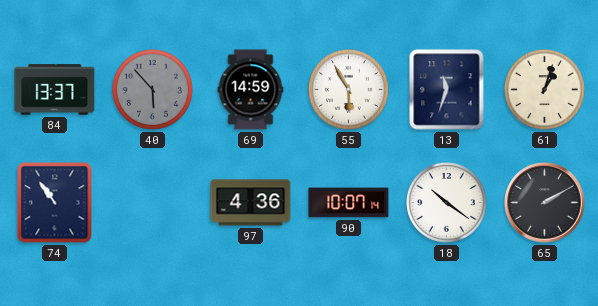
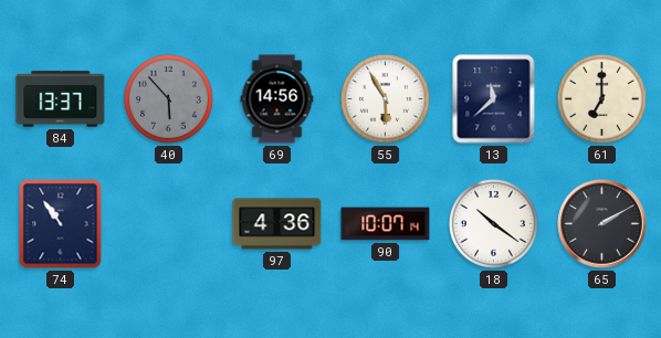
69: 14:59 -> 14:56 (277, 99)
13: 11:33 -> 11:38 (494, 99)
61: 1:03 -> 7:00 (601, 98)
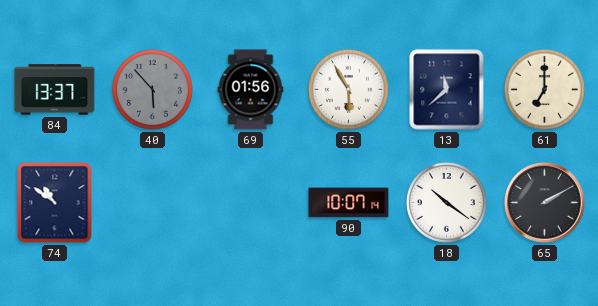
69: 14:56 -> 01:56 (251, 90)
74: 10:54 -> 10:51 (55, 203)
97: 4:36 -> none (277, 224)
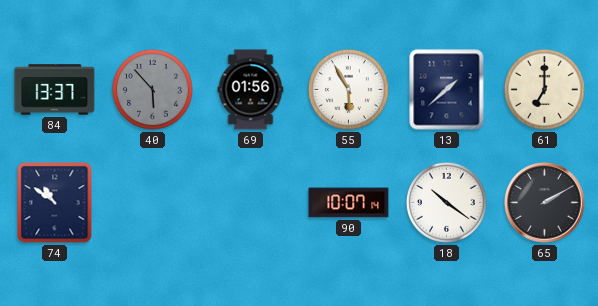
13: 11:38 -> 1:38 (447, 90)
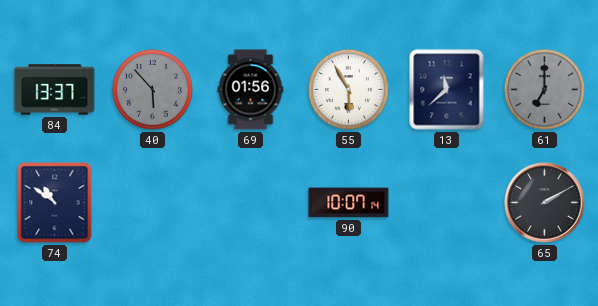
13: 1:38 -> 11:38 (447, 90)
61 dial: cream -> grey (544, 89)
18: 10:21 -> none (446, 202)
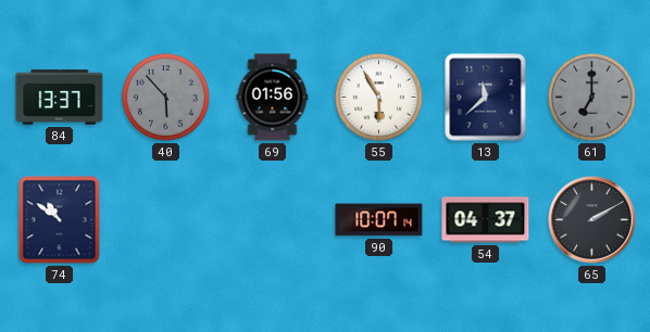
54: none -> 04:37 (486, 220)
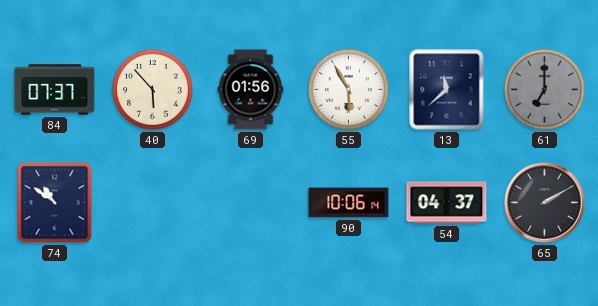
84: 13:37 -> 07:37 (55, 90)
40 dial: grey -> cream (152, 89)
90: 10:07 -> 10:06 (349, 203)
